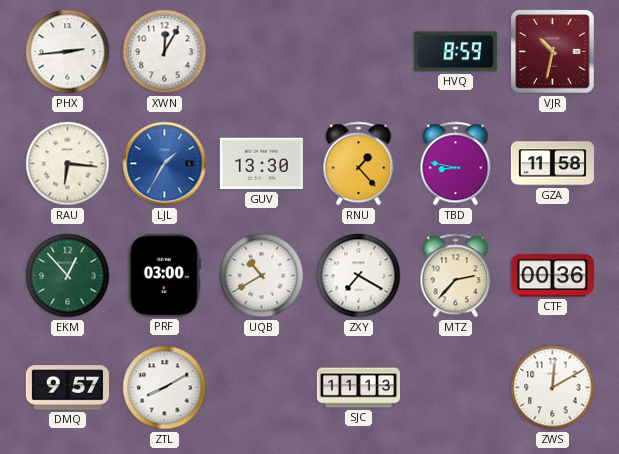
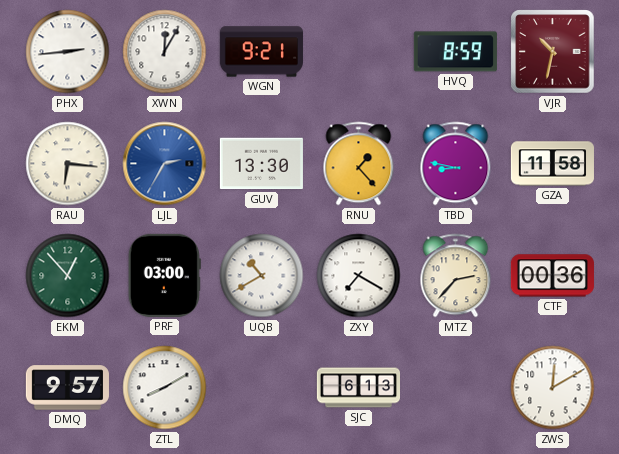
WGN: none -> 9:21 (261, 52)
LJL: 1:35 -> 2:35 (165, 164)
SJC: 11:13 -> 6:13 (358, 388)
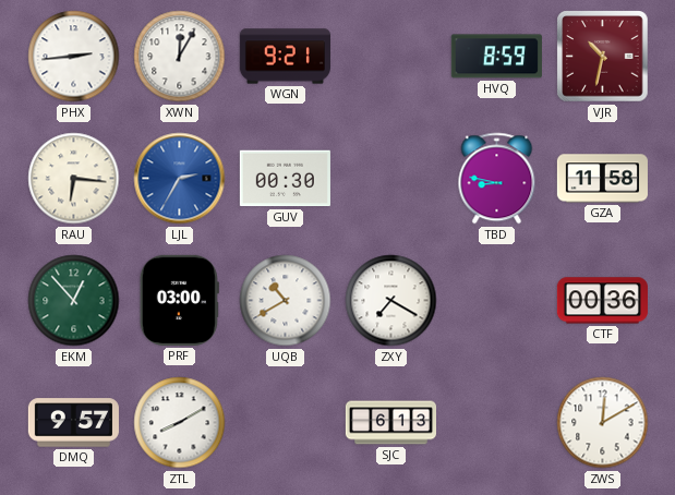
GUV: 13:30 -> 00:30 (285, 179)
RNU: 1:23 -> none (359, 164)
MTZ: 2:37 -> none (456, 276)
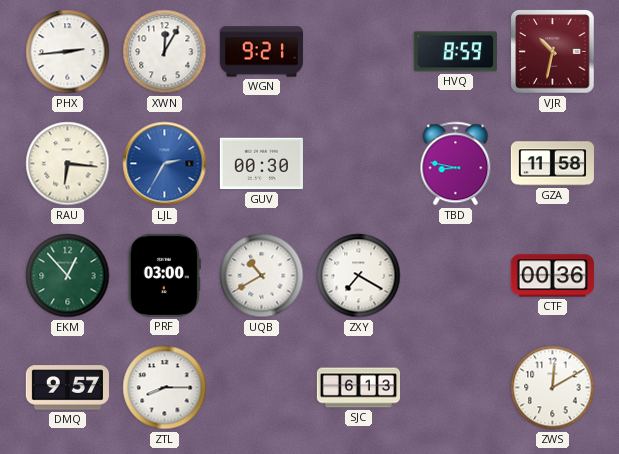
ZTL: 8:10 -> 8:15 (165, 388)
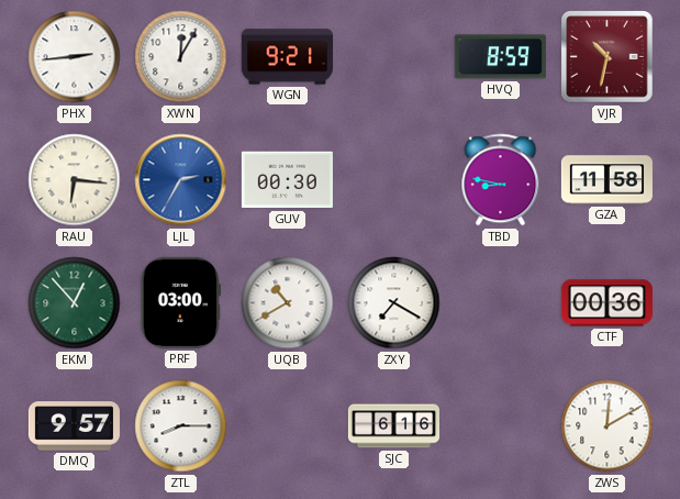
SJC: 6:13 -> 6:16 (393, 426)
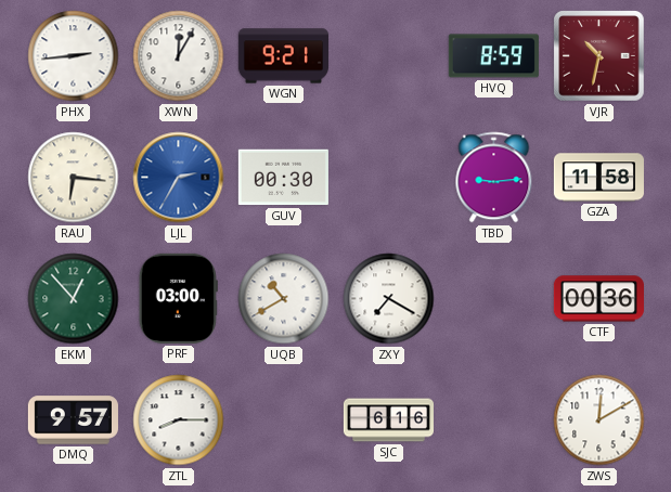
TBD: 8:47 -> 9:14 (494, 178)
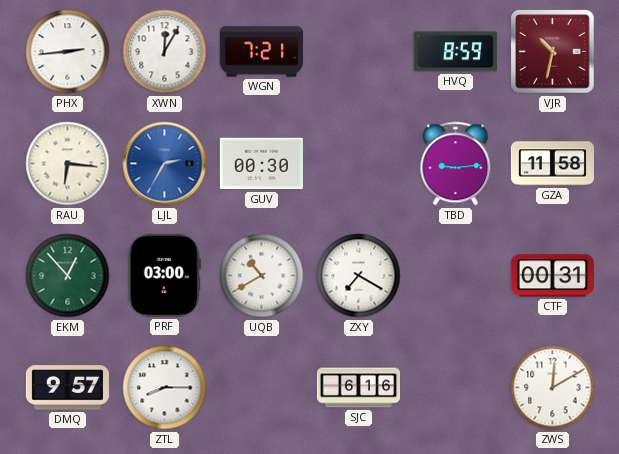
WGN: 9:21 -> 7:21 (261, 52)
CTF: 00:36 -> 00:31 (552, 276)
